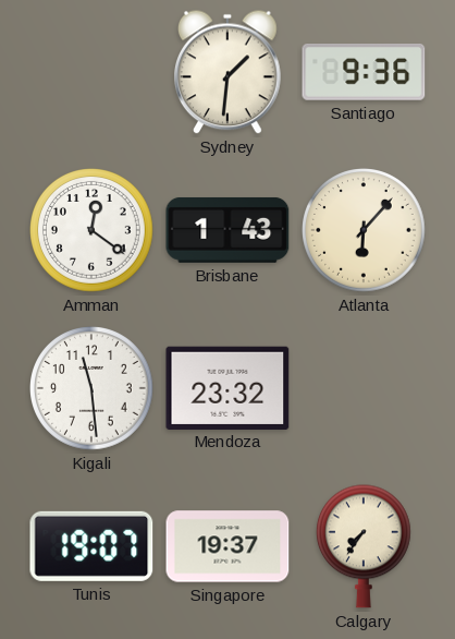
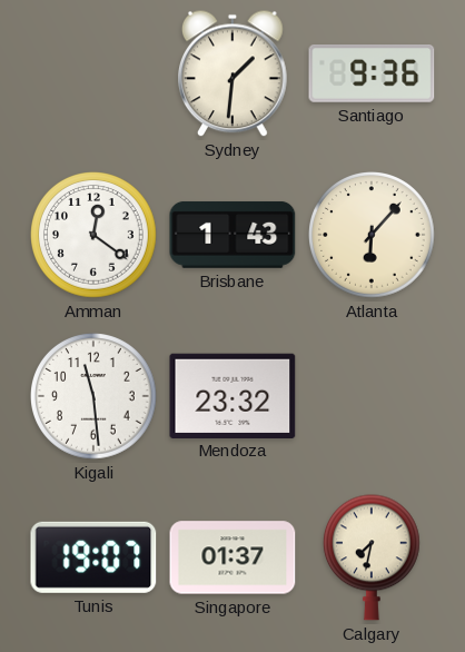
Singapore: 19:37 -> 01:37 (233, 557)
Calgary: 7:36 -> 7:32 (372, 557)
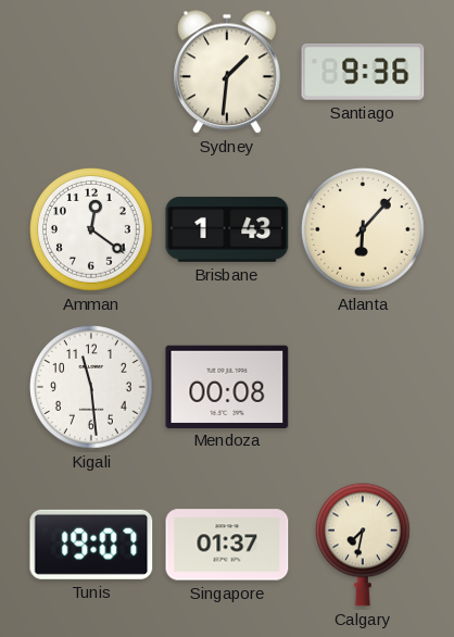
Mendoza: 23:32 -> 00:08 (227, 386)
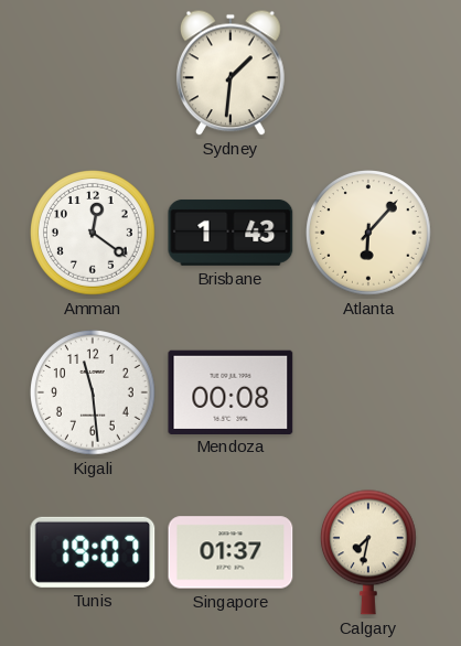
Santiago: 9:36 -> none (363, 73)
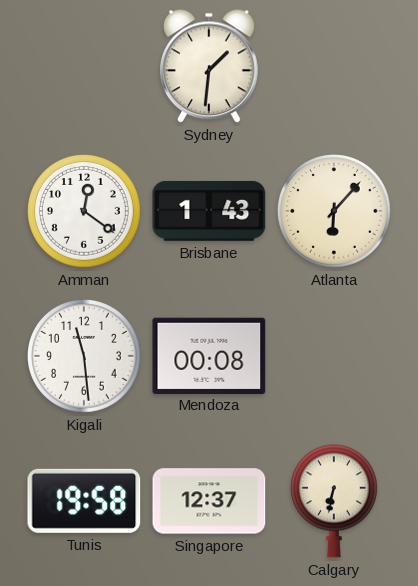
Tunis: 19:07 -> 19:58 (84, 501)
Singapore: 01:37 -> 12:37 (209, 501)
Calgary: 7:32 -> 6:32 (334, 501)
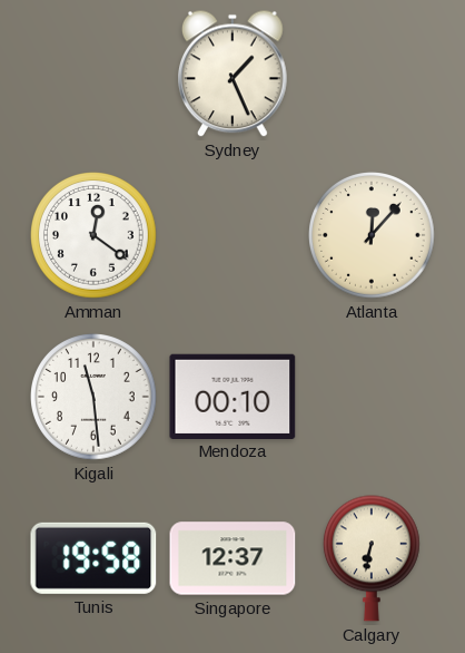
Sydney: 1:31 -> 1:26 (234, 74)
Brisbane: 1:43 -> none (209, 211)
Atlanta: 6:07 -> 12:07 (373, 236)
Mendoza: 00:08 -> 00:10 (233, 396)
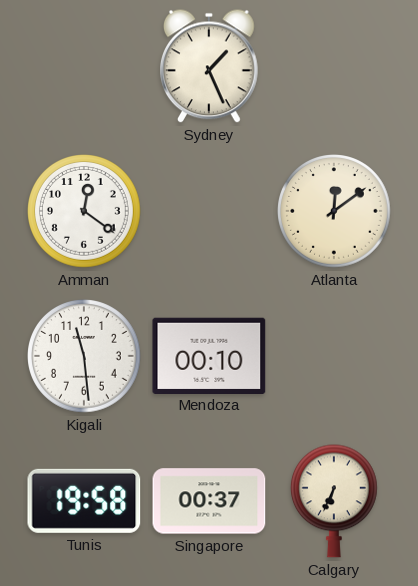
Atlanta: 12:07 -> 12:09 (335, 212)
Singapore: 12:37 -> 00:37 (209, 501)
Calgary: 6:32 -> 6:34 (334, 501)
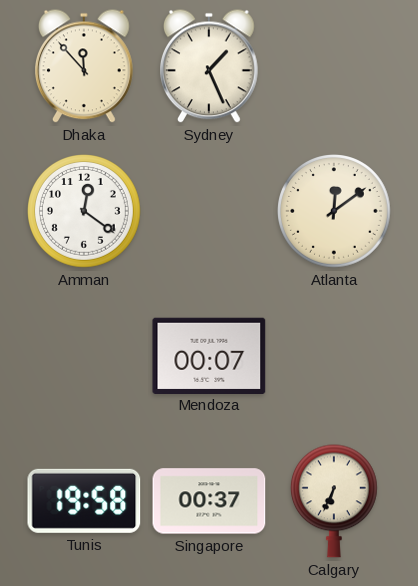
Dhaka: none -> 11:53 (85, 66)
Kigali: 11:29 -> none (85, 357)
Mendoza: 00:10 -> 00:07 (209, 355)
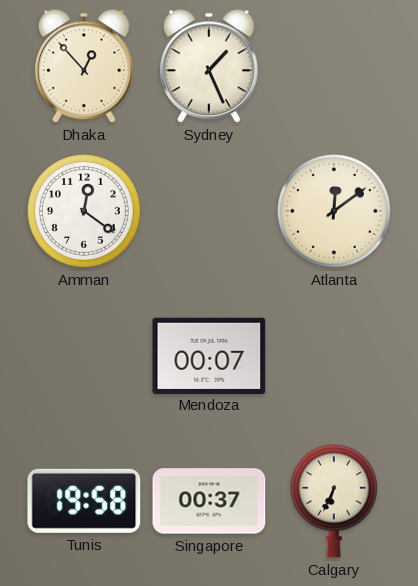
Dhaka: 11:53 -> 12:53 (85, 66)
